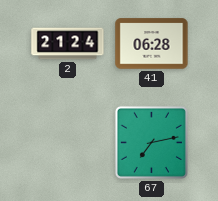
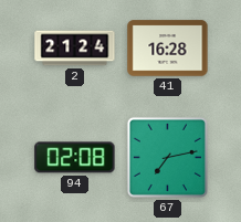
41: 06:28 -> 16:28 (168, 49)
94: none -> 02:08 (75, 158)
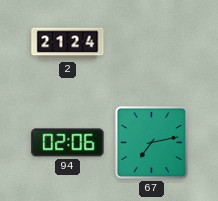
41: 16:28 -> none (168, 49)
94: 02:08 -> 02:06 (68, 143)
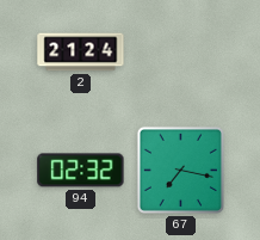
94: 02:06 -> 02:32 (81, 171)
67: 7:13 -> 7:17 (180, 170)
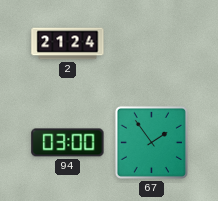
94: 02:32 -> 03:00 (68, 143)
67: 7:17 -> 1:54 (151, 142)
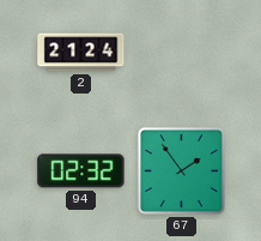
94: 03:00 -> 02:32 (81, 171)
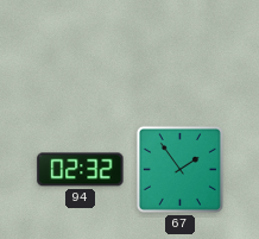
2: 21:24 -> none (81, 53)
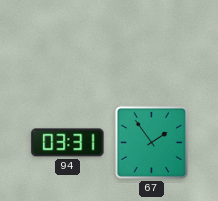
94: 02:32 -> 03:31 (68, 143)
